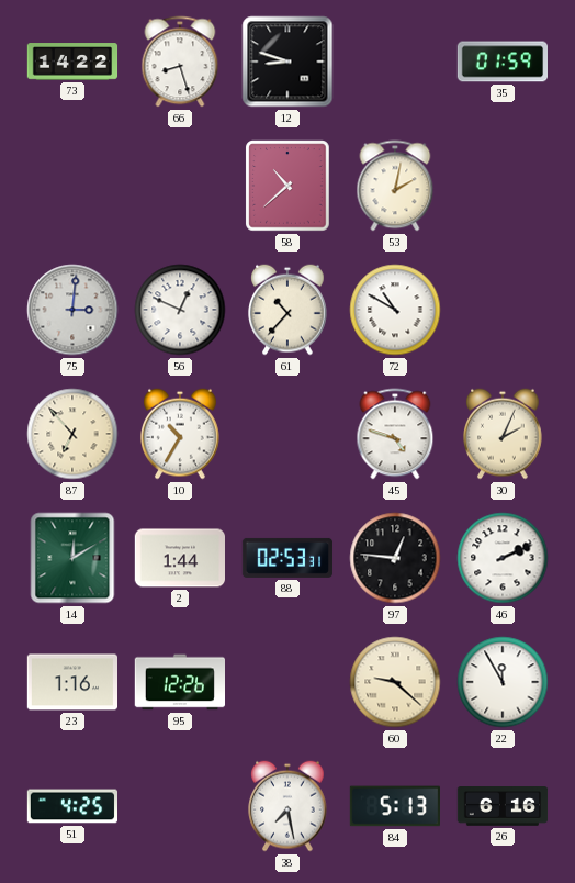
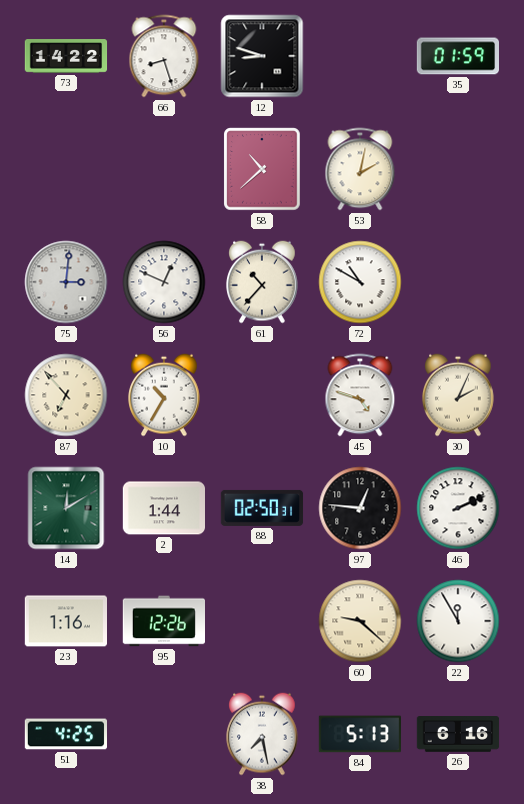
88: 02:53 -> 02:50 (262, 508)
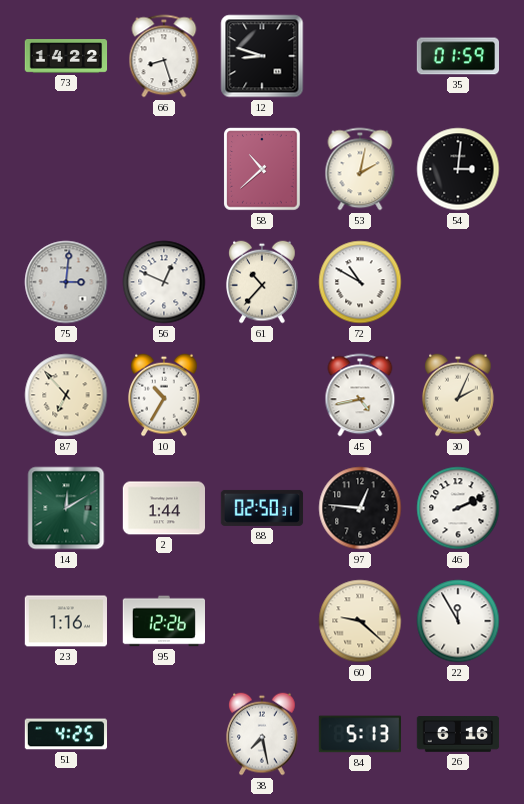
54: none -> 3:01 (458, 169)
45: 4:48 -> 4:43 (360, 395)
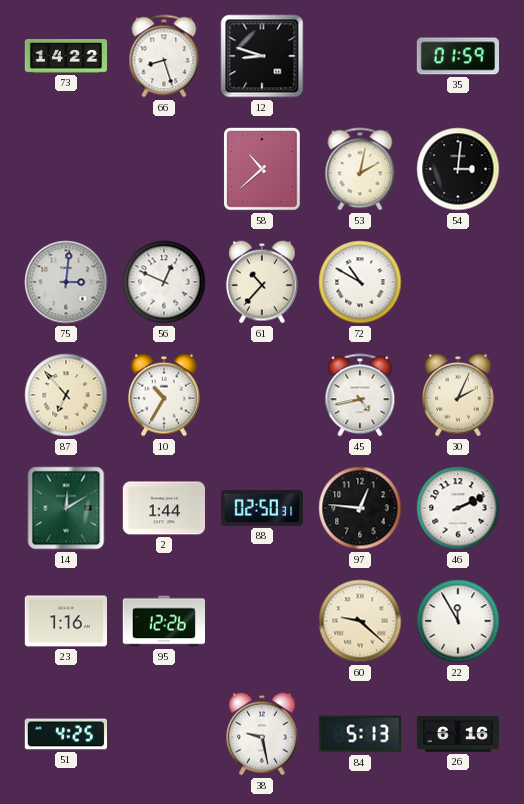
38: 7:28 -> 9:28 (263, 734)
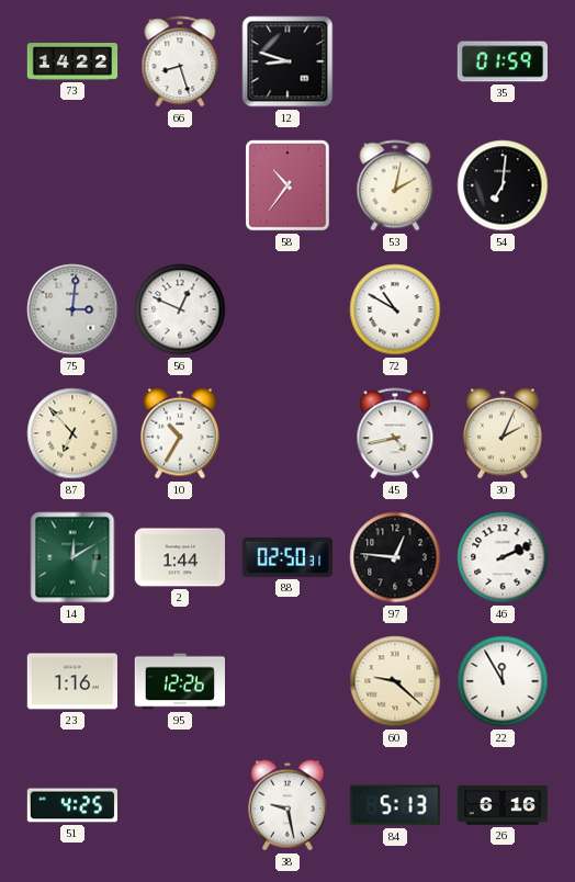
58: 10:38 -> 10:36 (287, 185)
54: 3:01 -> 7:01 (503, 185)
61: 10:37 -> none (263, 282)
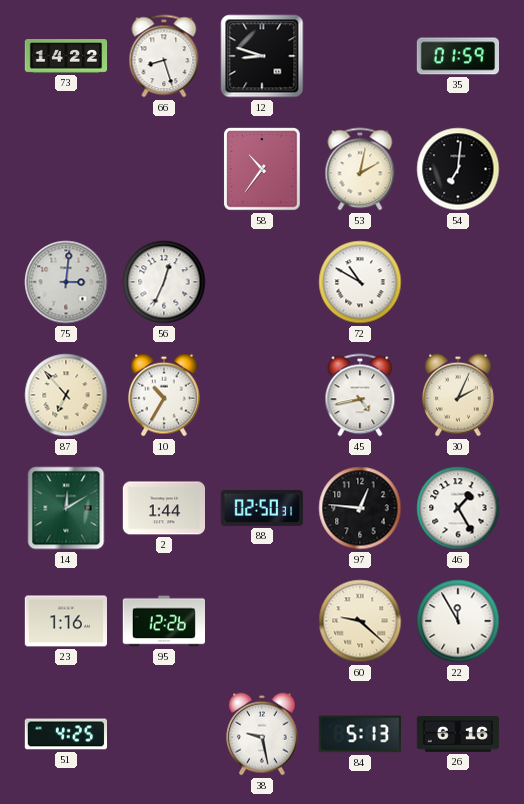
56: 12:49 -> 12:34 (164, 282)
46: 2:11 -> 1:25 (458, 508)
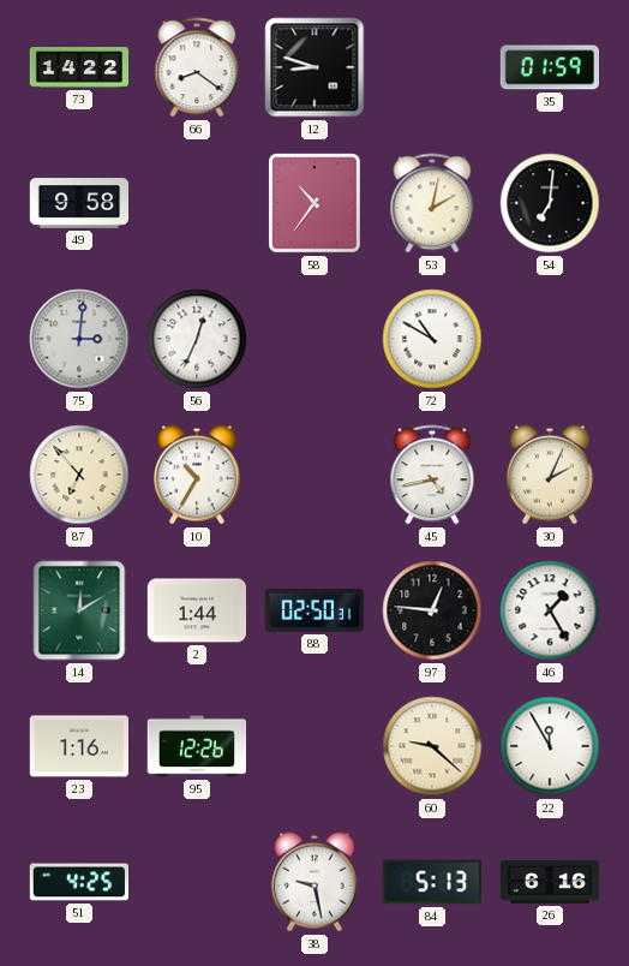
66: 8:27 -> 8:21 (197, 67)
49: none -> 9:58 (79, 203)
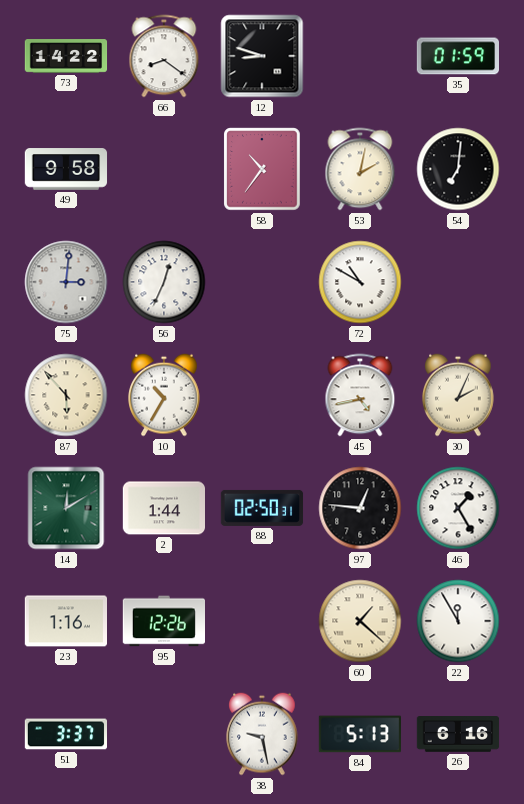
87: 6:53 -> 5:53 (66, 395)
60: 9:22 -> 1:22 (360, 621)
51: 4:25 -> 3:37 (65, 734)
